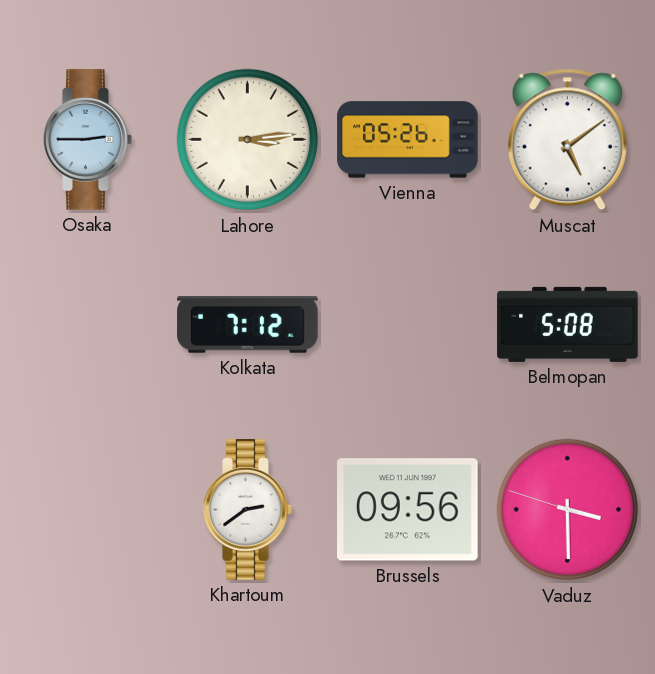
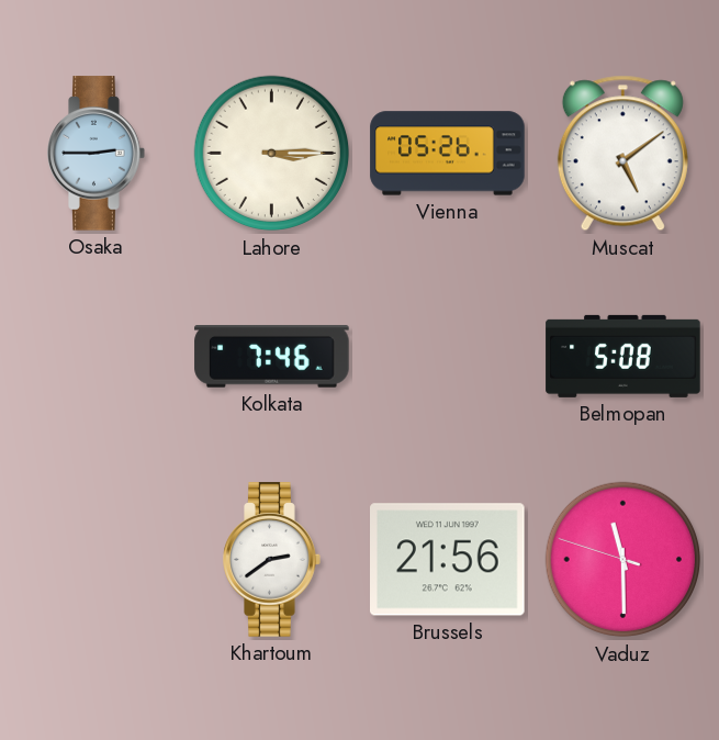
Lahore: 3:14 -> 3:15 (272, 154)
Kolkata: 7:12 -> 7:46 (272, 357)
Brussels: 09:56 -> 21:56 (448, 560)
Vaduz: 3:29 -> 11:29 (623, 560)
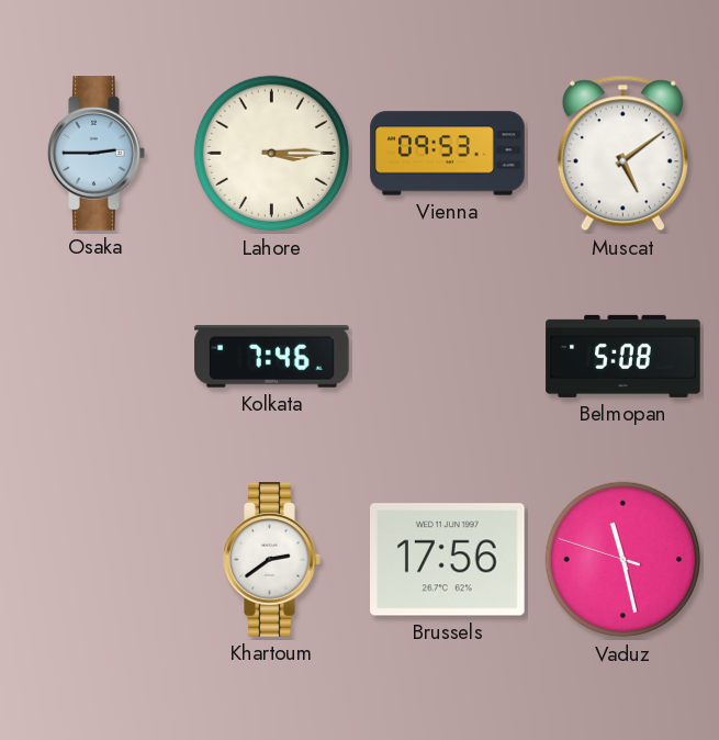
Vienna: 05:26 -> 09:53 (448, 154)
Brussels: 21:56 -> 17:56 (448, 560)
Vaduz: 11:29 -> 11:27 (623, 560)
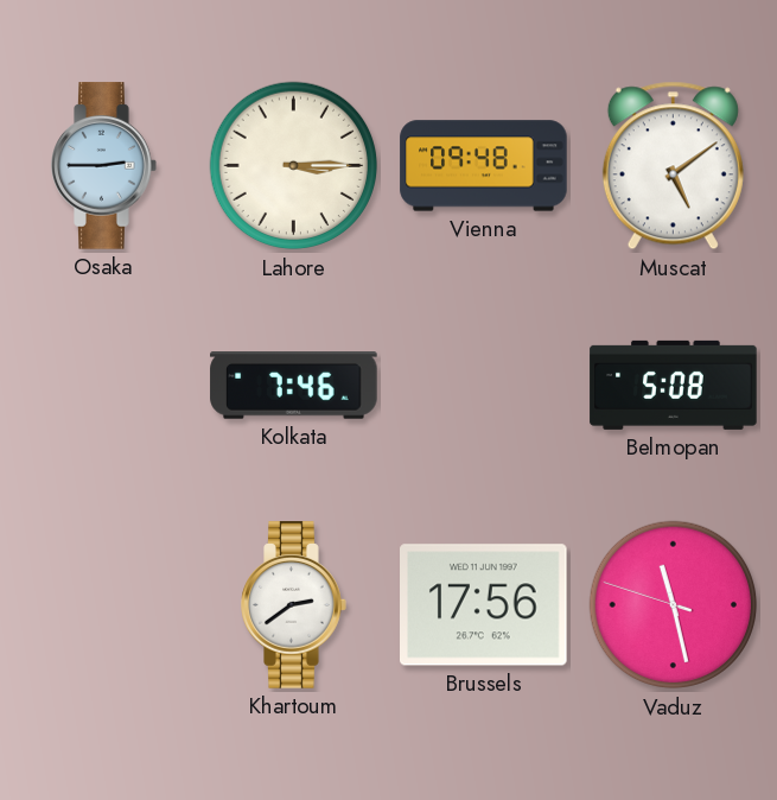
Vienna: 09:53 -> 09:48 (484, 166)
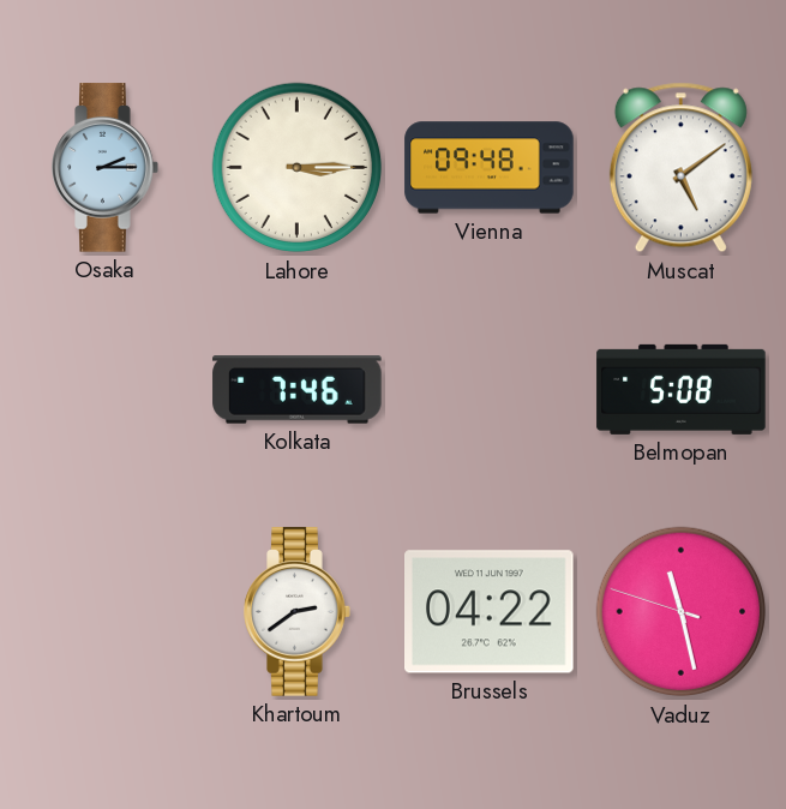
Osaka: 2:45 -> 2:15 (106, 168)
Brussels: 17:56 -> 04:22 (490, 612)
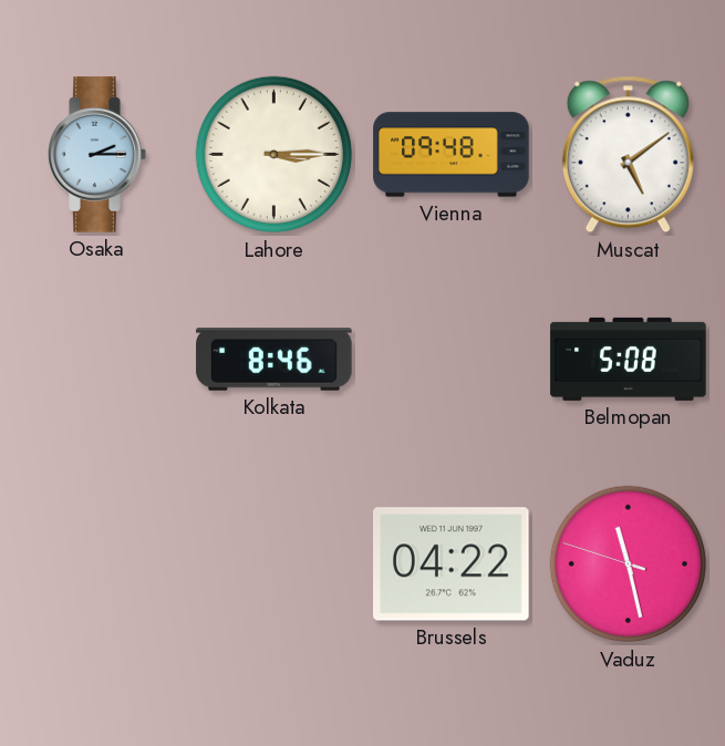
Kolkata: 7:46 -> 8:46 (275, 360)
Khartoum: 2:39 -> none (298, 612)
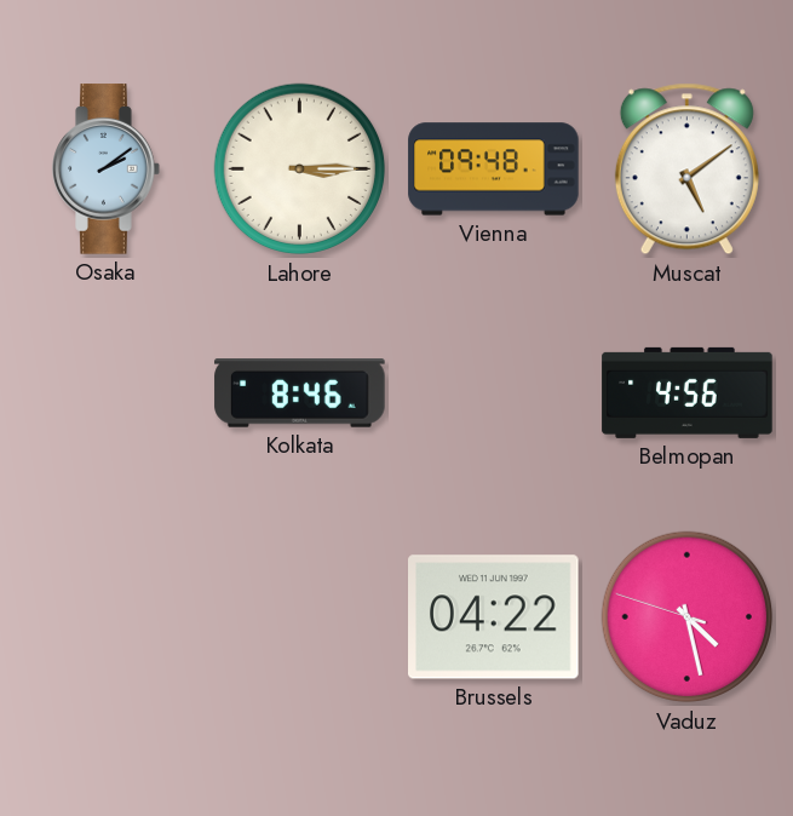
Osaka: 2:15 -> 2:09 (107, 169)
Belmopan: 5:08 -> 4:56 (688, 392)
Vaduz: 11:27 -> 4:27 (688, 617)
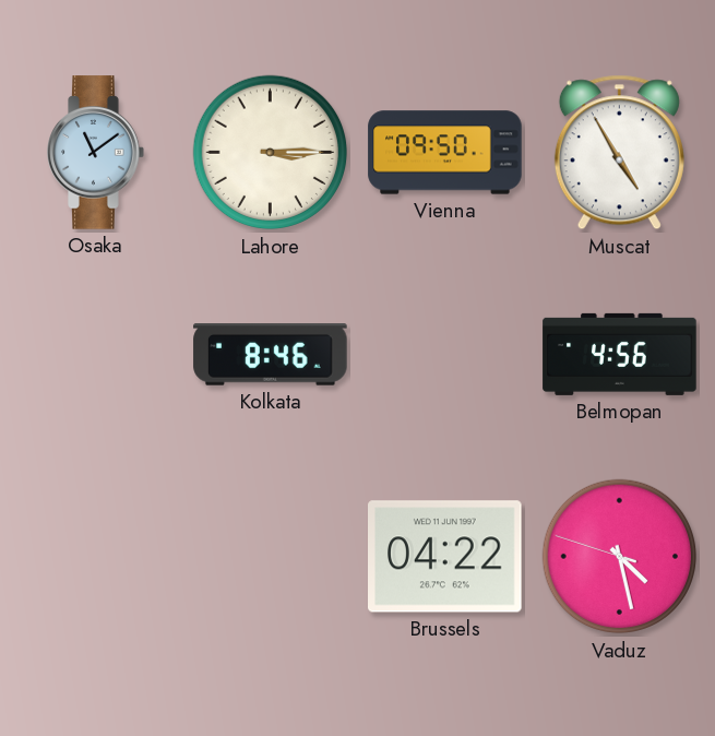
Osaka: 2:09 -> 11:09 (96, 153)
Vienna: 09:48 -> 09:50 (445, 153)
Muscat: 5:09 -> 4:55 (619, 153)
